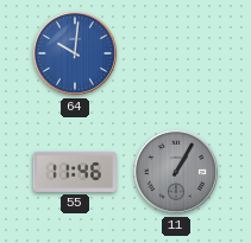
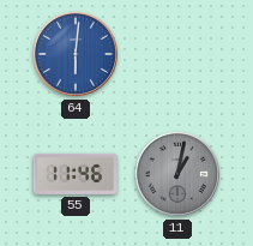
64: 10:01 -> 6:01 (76, 54)
11: 1:05 -> 1:02 (177, 174)
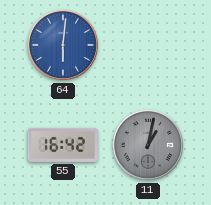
55: 11:46 -> 16:42 (63, 145)
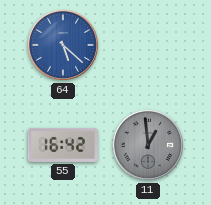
64: 6:01 -> 5:22 (63, 45)
11: 1:02 -> 12:59 (148, 145)
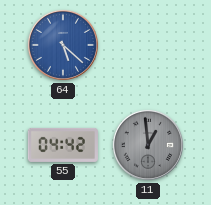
55: 16:42 -> 04:42 (63, 145)
